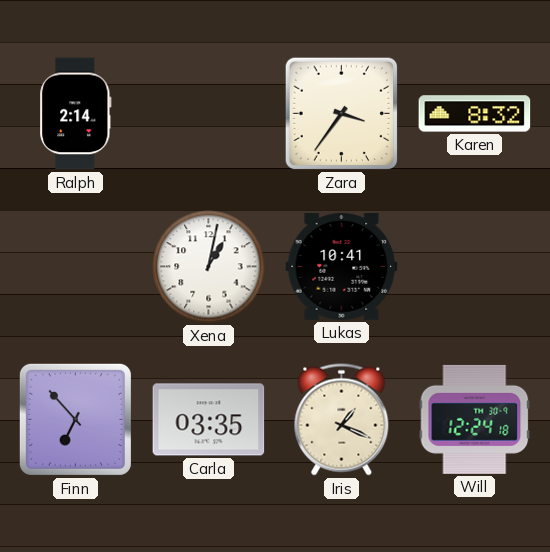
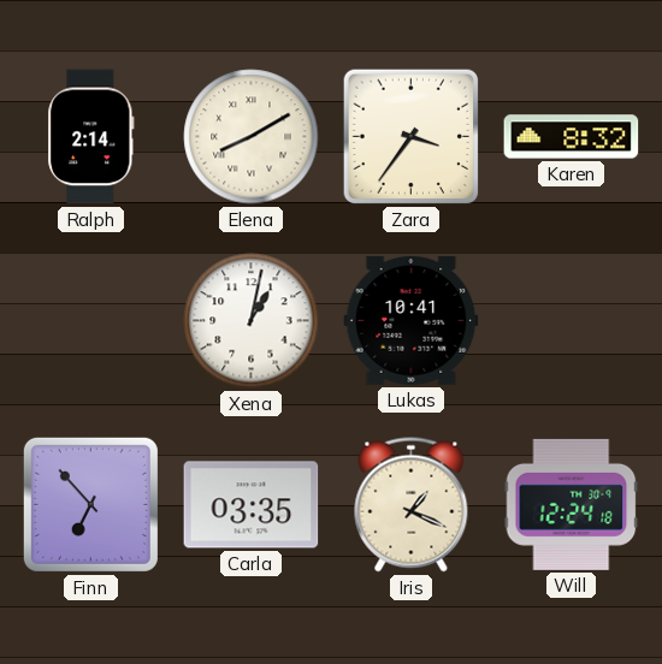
Elena: none -> 8:10 (252, 137)
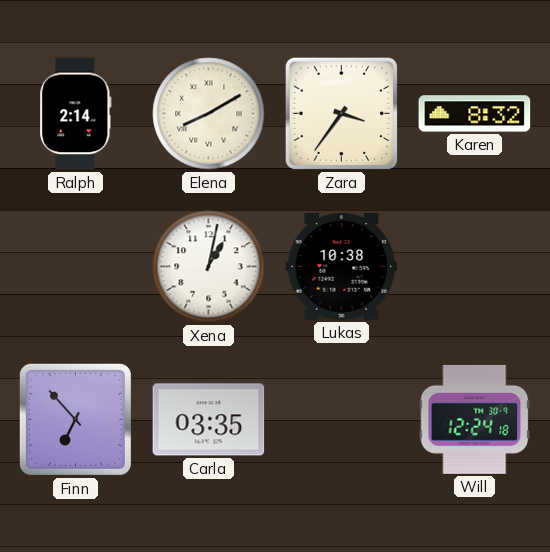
Lukas: 10:41 -> 10:38 (342, 266)
Iris: 1:19 -> none (412, 505)
